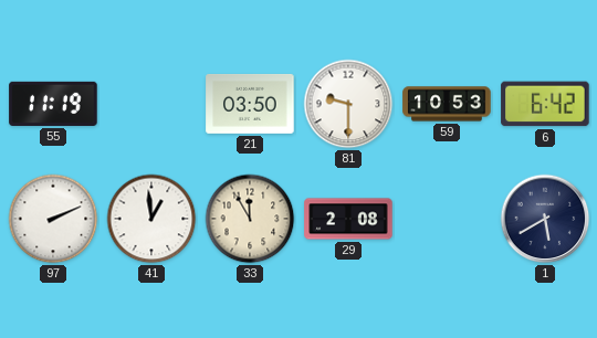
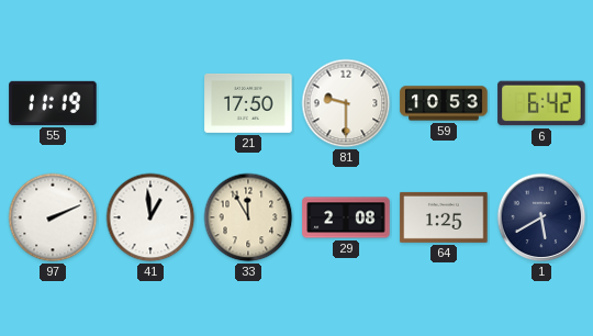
21: 03:50 -> 17:50 (248, 103)
64: none -> 1:25 (444, 217)
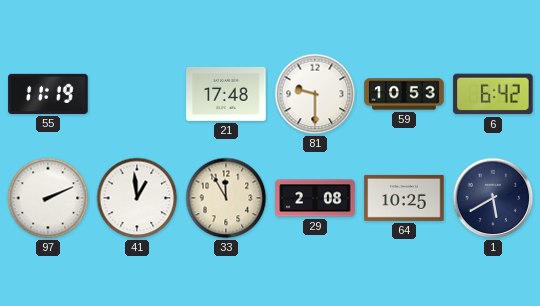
21: 17:50 -> 17:48 (226, 94)
64: 1:25 -> 10:25 (404, 198)
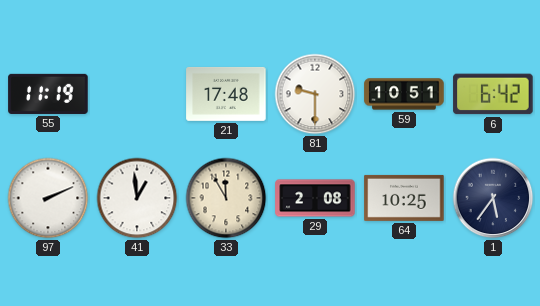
59: 10:53 -> 10:51 (404, 94)
1: 5:40 -> 5:36 (493, 198)
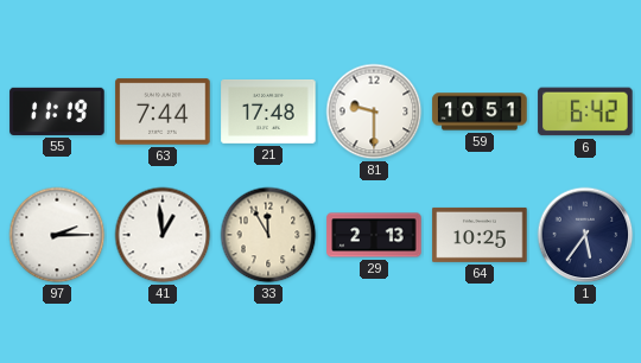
63: none -> 7:44 (163, 112)
97: 2:11 -> 2:15 (57, 235)
29: 2:08 -> 2:13 (374, 235)
